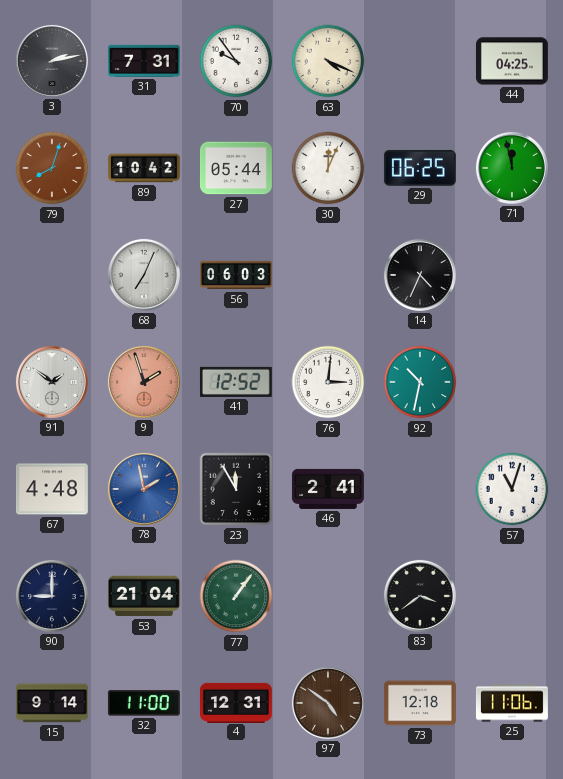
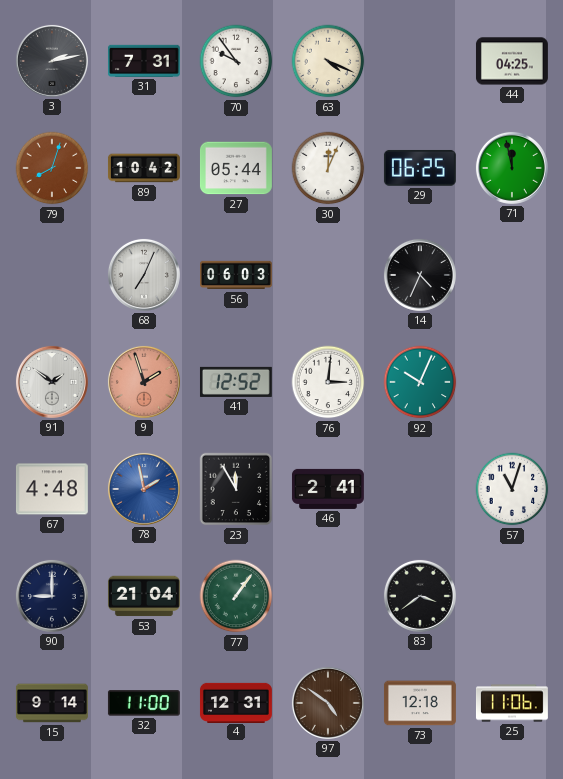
92: 10:32 -> 10:04 (420, 382)
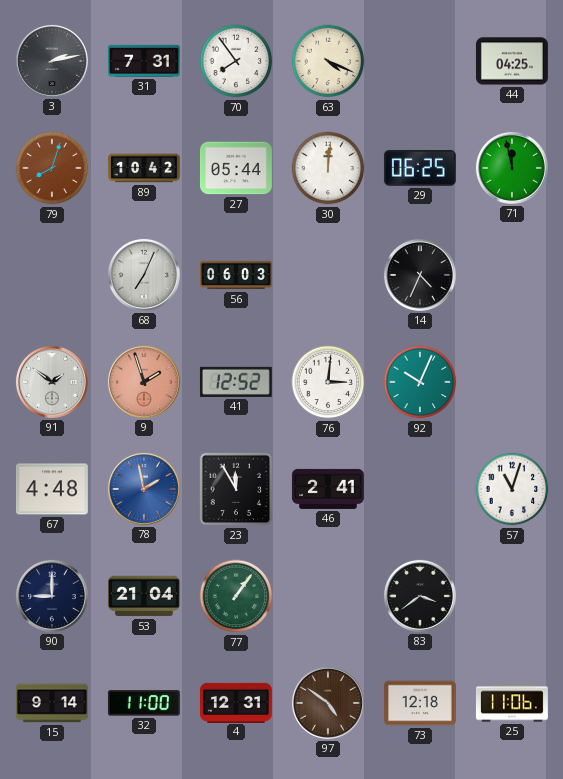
70: 9:54 -> 7:54 (236, 61)
30: 12:04 -> 12:01 (328, 168)
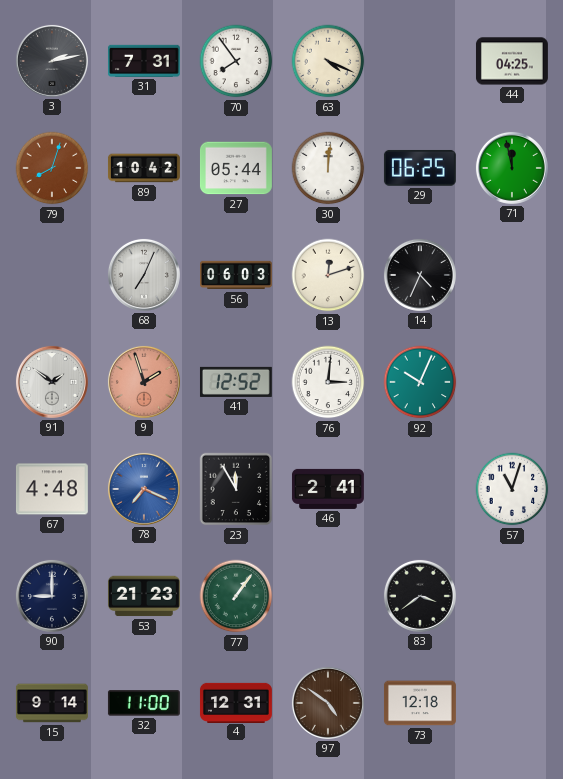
13: none -> 12:12 (328, 275)
78: 1:58 -> 7:19 (144, 489)
53: 21:04 -> 21:23 (144, 596)
25: 11:06 -> none (512, 703)
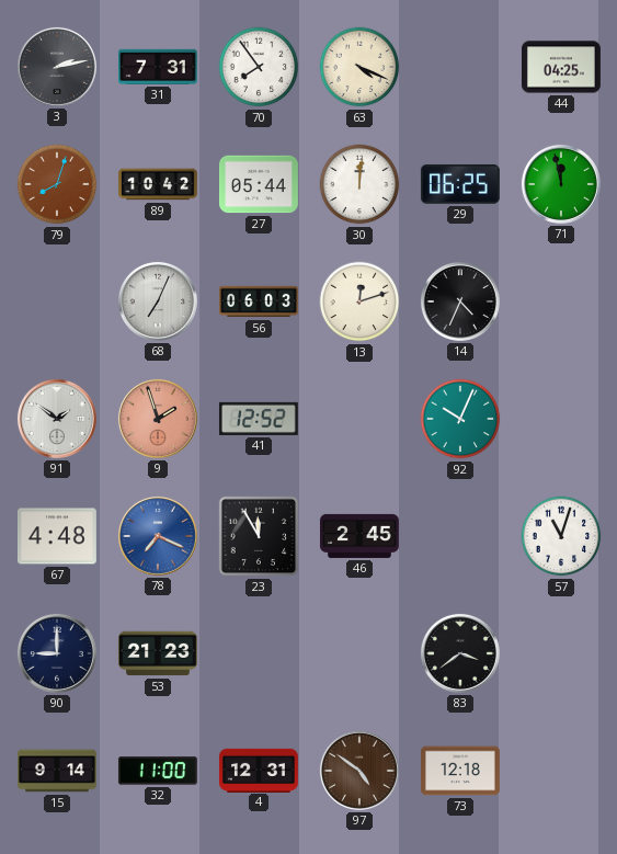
76: 3:01 -> none (328, 382)
46: 2:41 -> 2:45 (359, 536)
77: 1:06 -> none (236, 596)
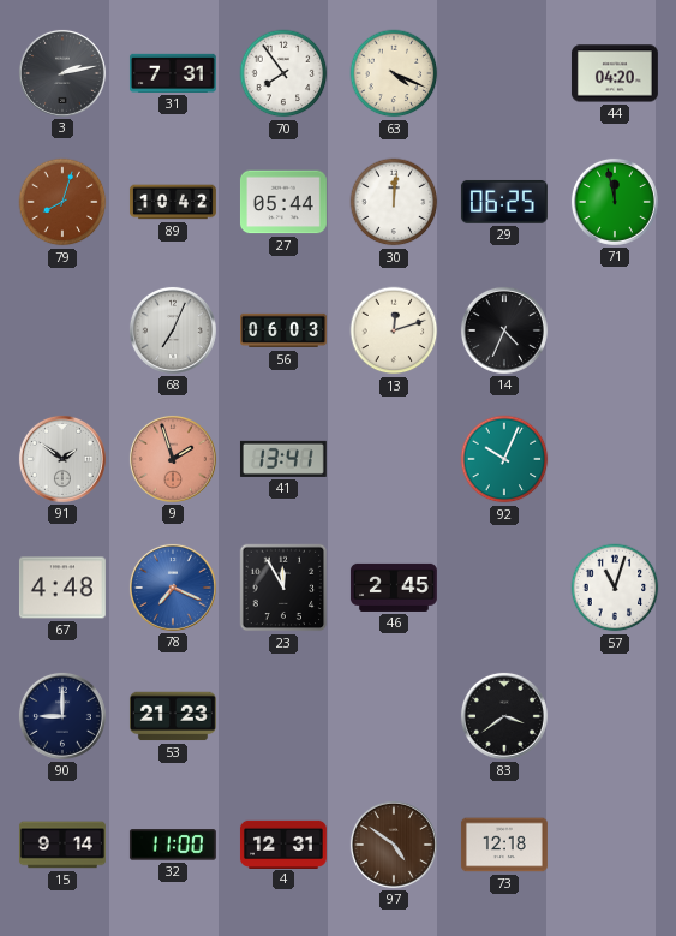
44: 04:25 -> 04:20 (615, 73)
41: 12:52 -> 13:41 (283, 459)
